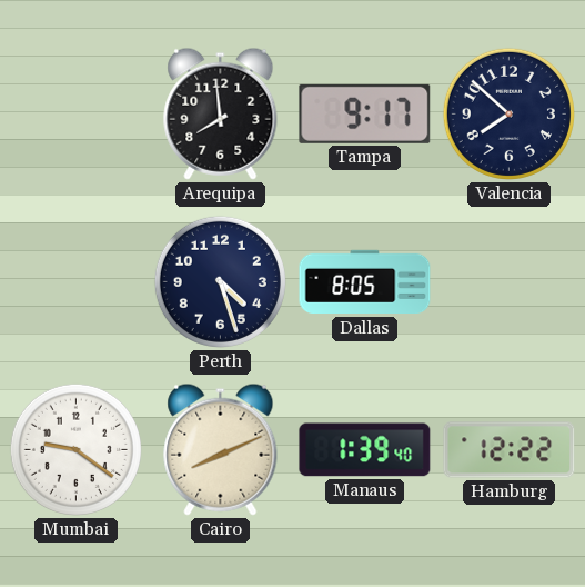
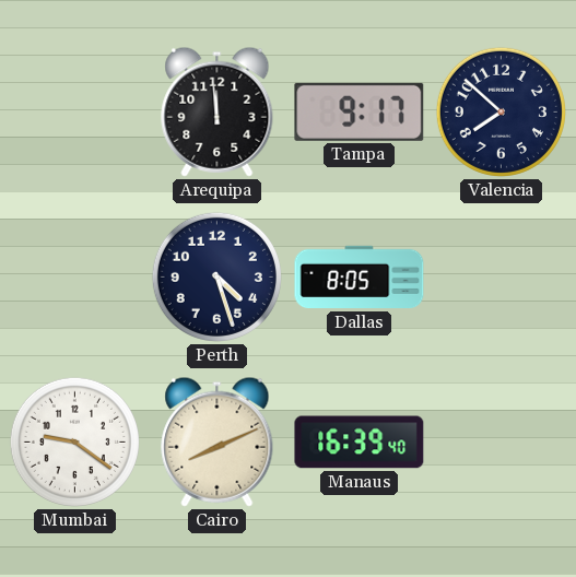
Arequipa: 7:59 -> 11:59 (218, 111)
Manaus: 1:39 -> 16:39 (360, 443)
Hamburg: 12:22 -> none (510, 450)
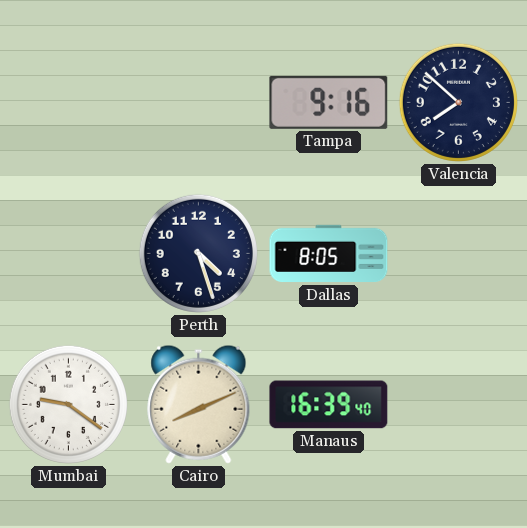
Arequipa: 11:59 -> none (218, 111)
Tampa: 9:17 -> 9:16 (329, 102)
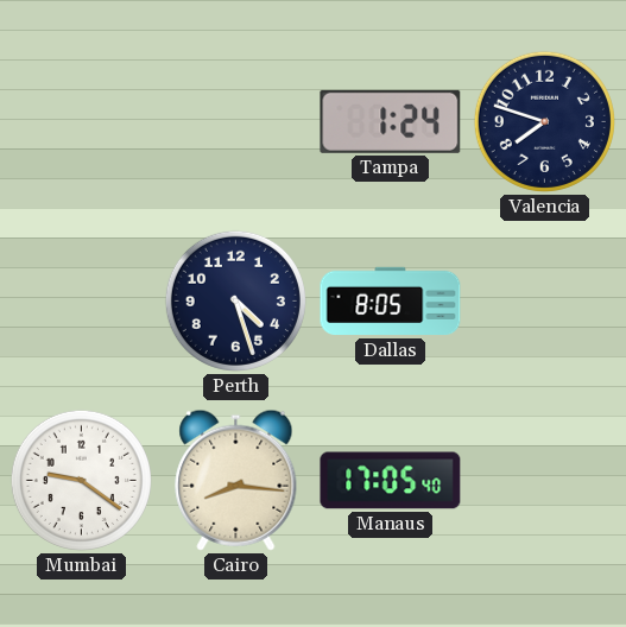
Tampa: 9:16 -> 1:24 (391, 121)
Valencia: 7:52 -> 7:48 (544, 121)
Cairo: 8:11 -> 8:16 (236, 480)
Manaus: 16:39 -> 17:05 (391, 481)
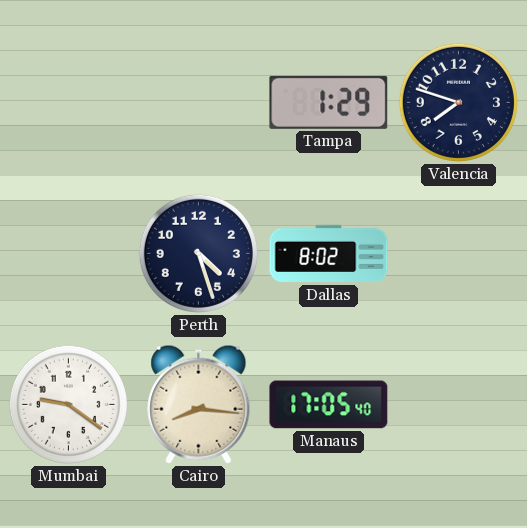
Tampa: 1:24 -> 1:29 (329, 102)
Dallas: 8:05 -> 8:02 (329, 254)
